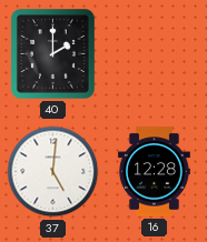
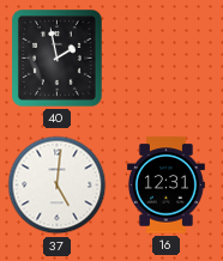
40: 2:00 -> 1:58 (58, 59)
16: 12:28 -> 12:31 (165, 186)
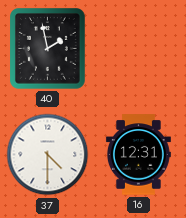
37: 5:01 -> 4:30 (48, 155)
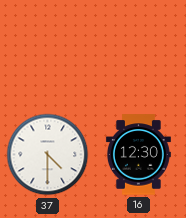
40: 1:58 -> none (48, 49)
16: 12:31 -> 12:30 (138, 155)
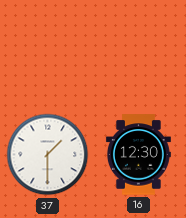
37: 4:30 -> 1:30 (48, 155)
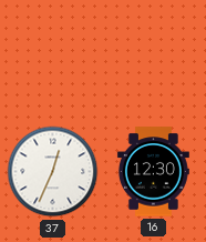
37: 1:30 -> 12:34 (53, 172)
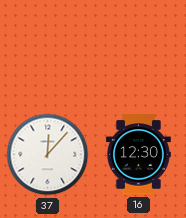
37: 12:34 -> 12:07 (48, 155)
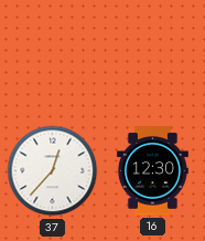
37: 12:07 -> 12:37 (53, 171)
